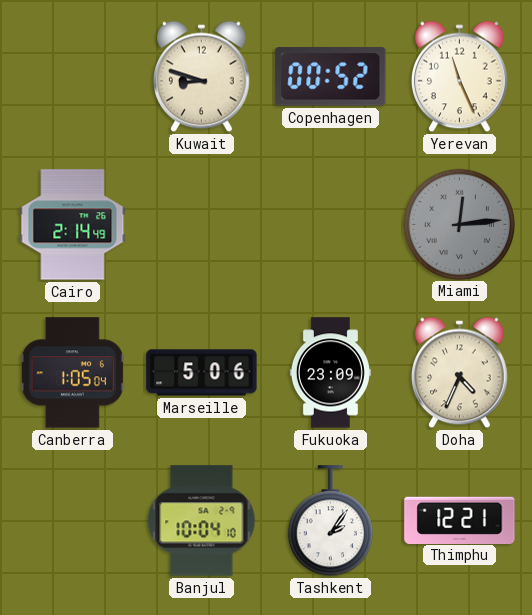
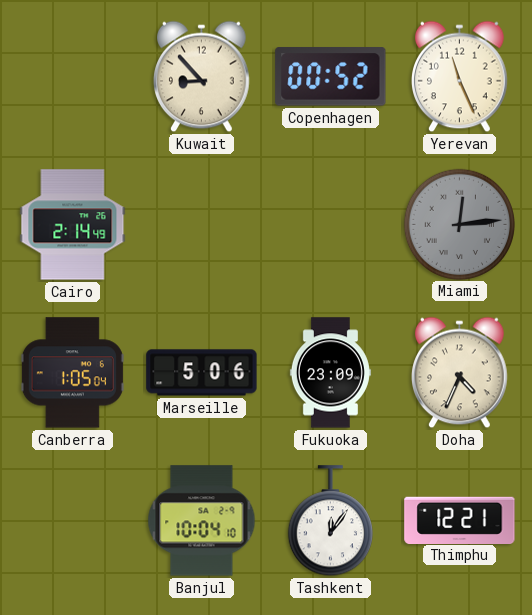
Kuwait: 8:48 -> 8:53 (202, 77)
Tashkent: 2:06 -> 12:06 (330, 521)
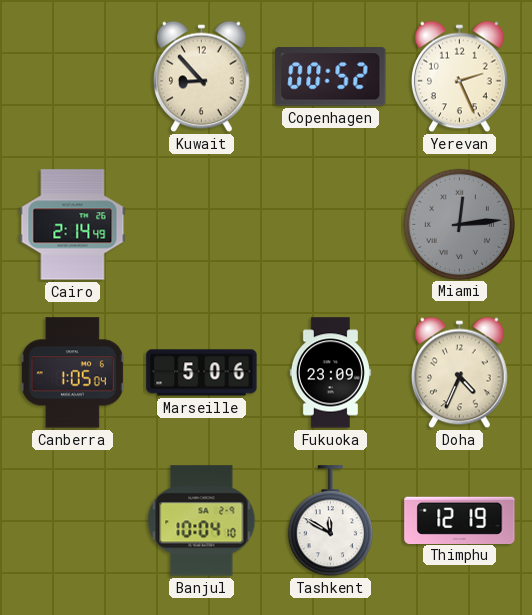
Yerevan: 11:26 -> 2:26 (460, 77)
Tashkent: 12:06 -> 11:50 (330, 521)
Thimphu: 12:21 -> 12:19 (460, 520)
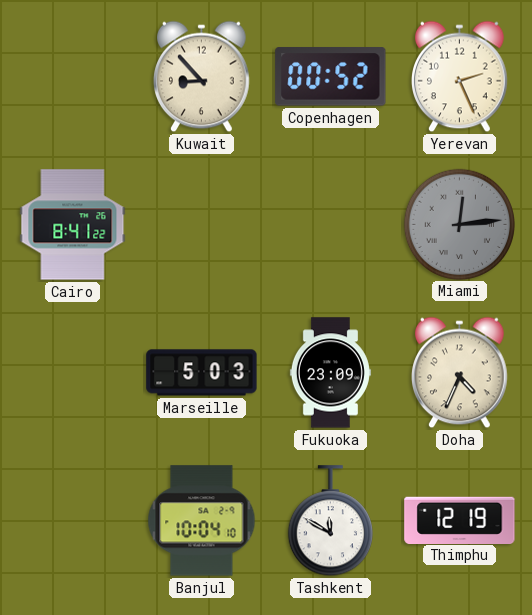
Cairo: 2:14 -> 8:41 (73, 225)
Canberra: 1:05 -> none (72, 373)
Marseille: 5:06 -> 5:03 (202, 373)
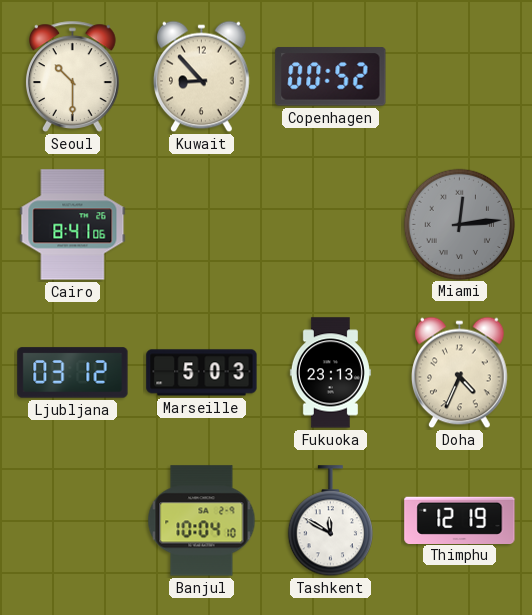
Seoul: none -> 10:30 (73, 76)
Yerevan: 2:26 -> none (460, 77)
Cairo: 8:41:22 -> 8:41:06 (73, 225)
Ljubljana: none -> 03:12 (73, 373)
Fukuoka: 23:09 -> 23:13 (330, 373)
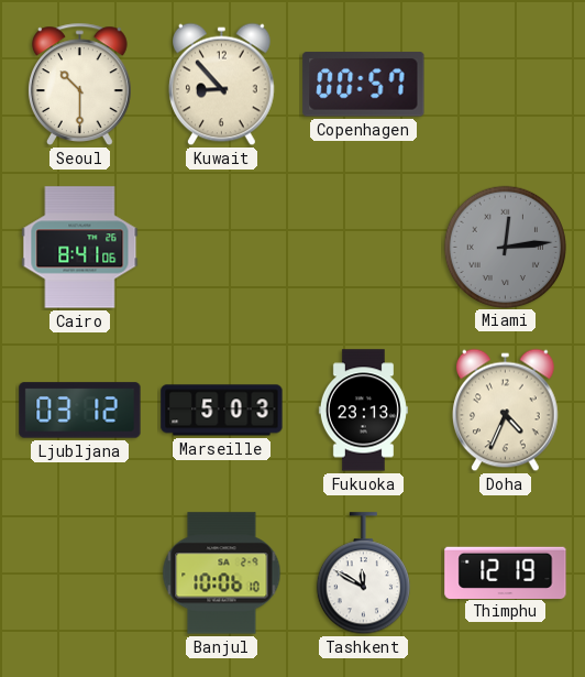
Copenhagen: 00:52 -> 00:57 (364, 85)
Banjul: 10:04 -> 10:06 (222, 574)
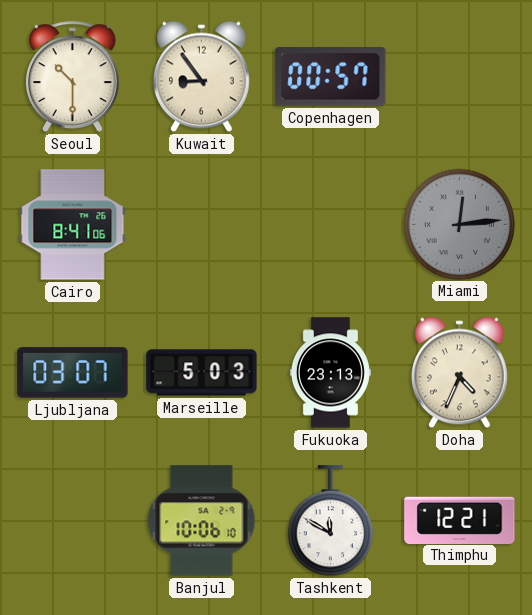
Kuwait: 8:53 -> 8:54 (202, 77)
Ljubljana: 03:12 -> 03:07 (73, 373)
Thimphu: 12:19 -> 12:21 (460, 520)
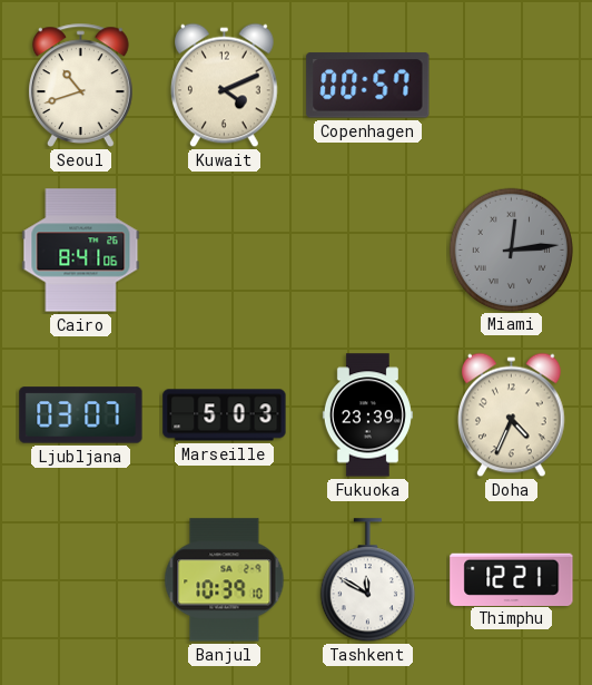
Seoul: 10:30 -> 10:42 (81, 85)
Kuwait: 8:54 -> 4:11 (225, 86)
Fukuoka: 23:13 -> 23:39 (367, 415)
Banjul: 10:06 -> 10:39 (225, 580)
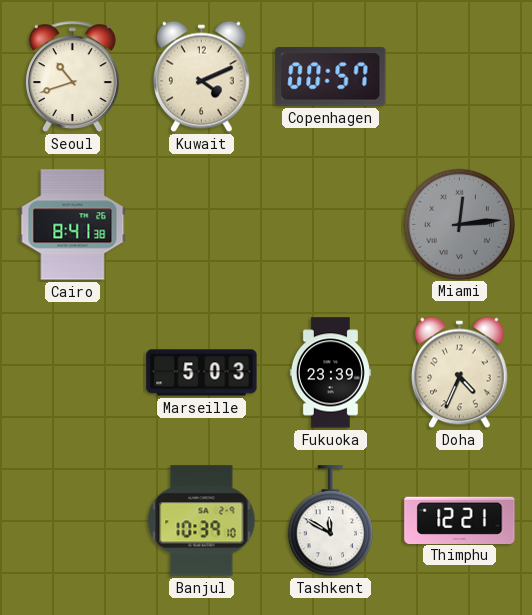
Cairo: 8:41:06 -> 8:41:38 (73, 225)
Ljubljana: 03:07 -> none (81, 415)
